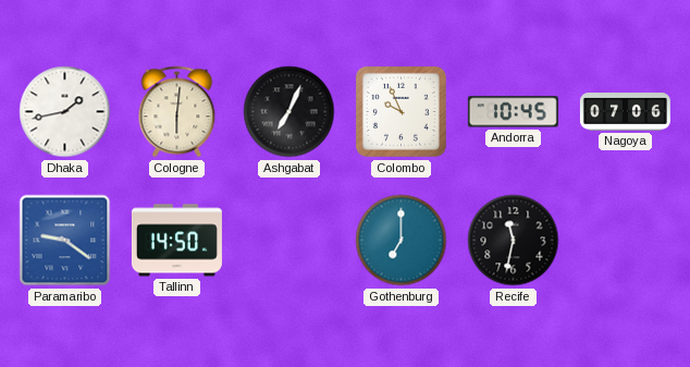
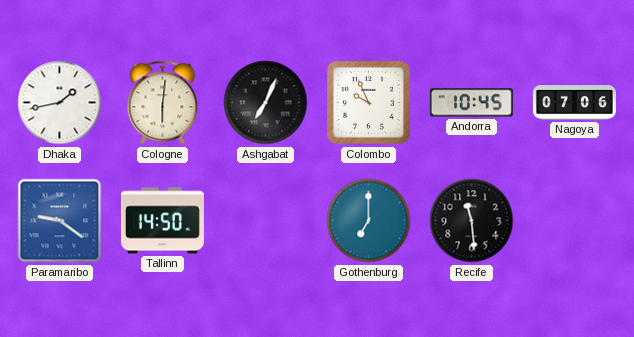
Recife: 11:32 -> 11:29 (472, 221)
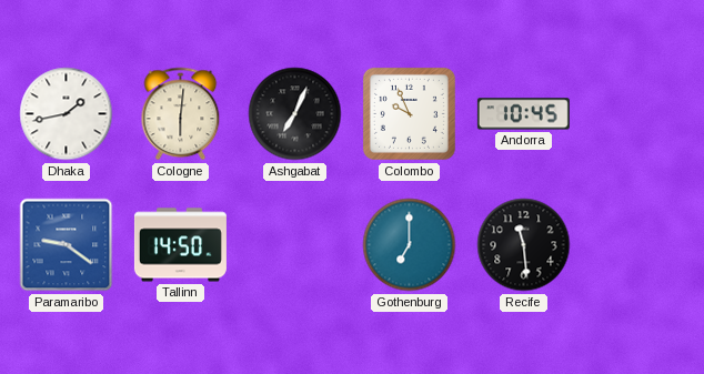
Nagoya: 07:06 -> none (574, 103)
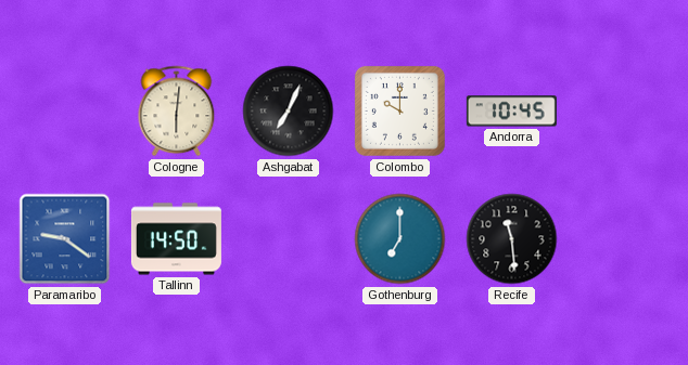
Dhaka: 1:43 -> none (67, 114)
Colombo: 9:56 -> 10:00 (399, 110)
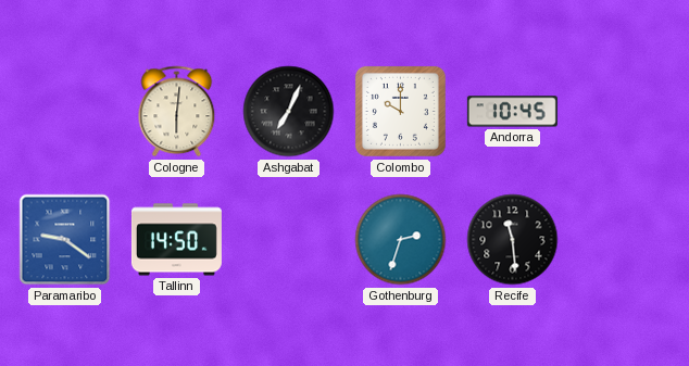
Gothenburg: 7:00 -> 2:33 (401, 240)
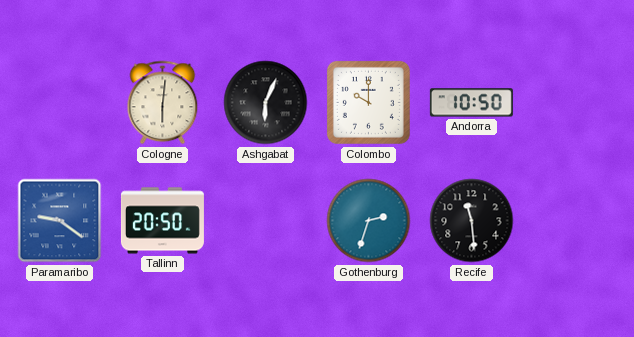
Ashgabat: 7:04 -> 6:04 (266, 103)
Andorra: 10:45 -> 10:50 (471, 103)
Tallinn: 14:50 -> 20:50 (162, 221)
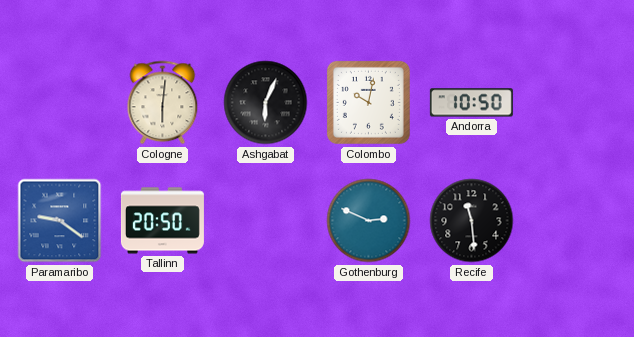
Colombo: 10:00 -> 10:02 (368, 102)
Gothenburg: 2:33 -> 2:49 (369, 221)
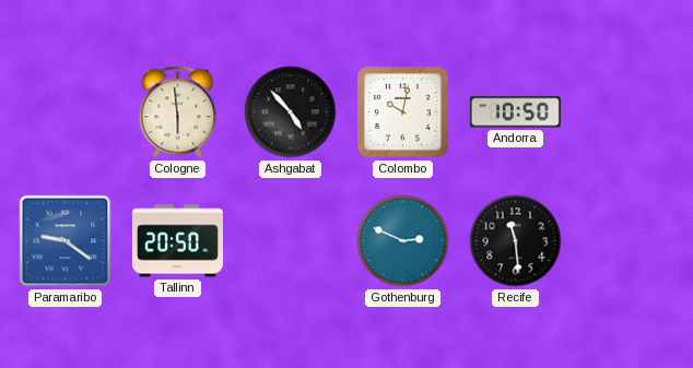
Cologne: 6:01 -> 5:59 (178, 112)
Ashgabat: 6:04 -> 4:53 (291, 112)
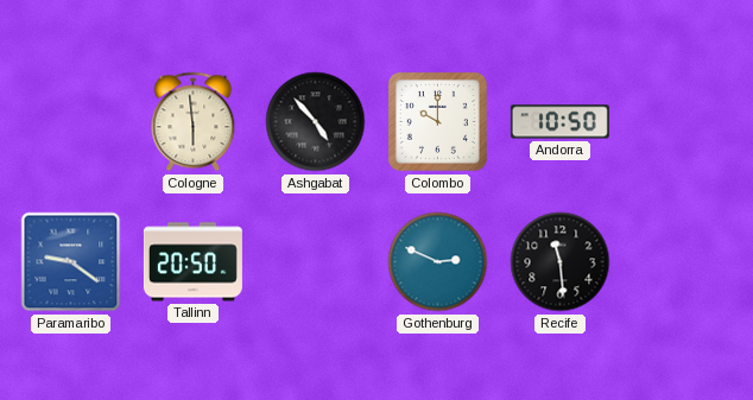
Colombo: 10:02 -> 10:00 (437, 121)
